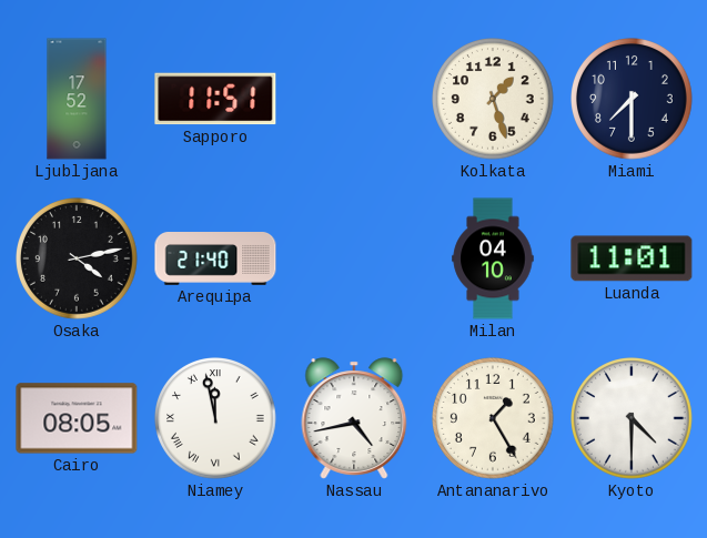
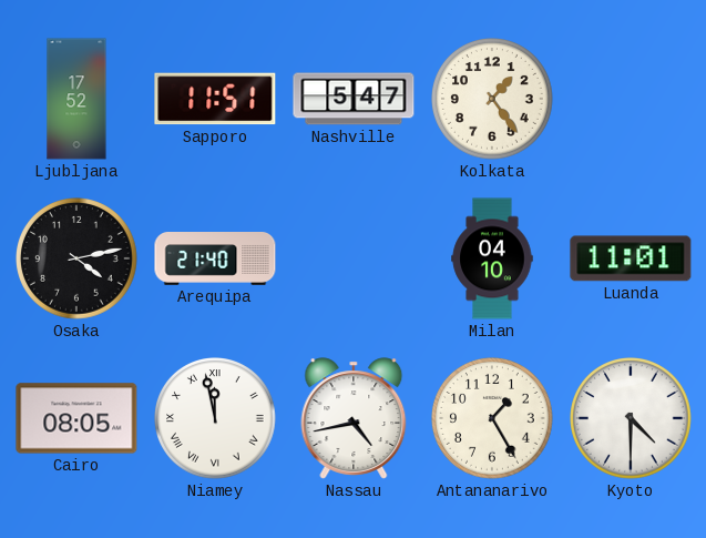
Nashville: none -> 5:47 (354, 99)
Kolkata: 1:27 -> 1:24 (493, 100)
Miami: 7:30 -> none (633, 100)
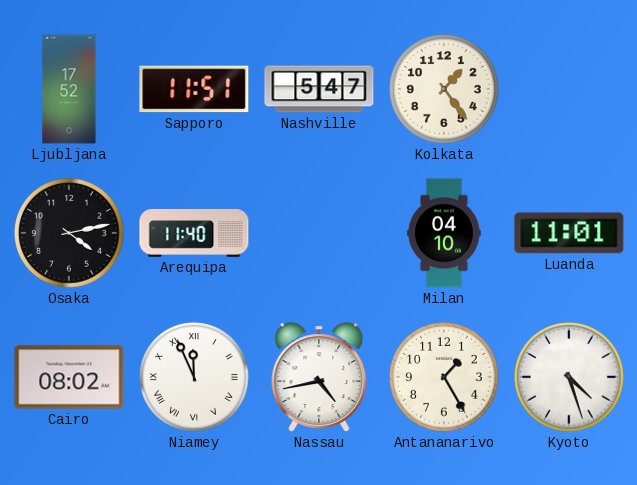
Arequipa: 21:40 -> 11:40 (194, 234)
Cairo: 08:05 -> 08:02 (69, 377)
Niamey: 11:58 -> 11:56 (195, 378)
Kyoto: 4:30 -> 4:27 (570, 378)
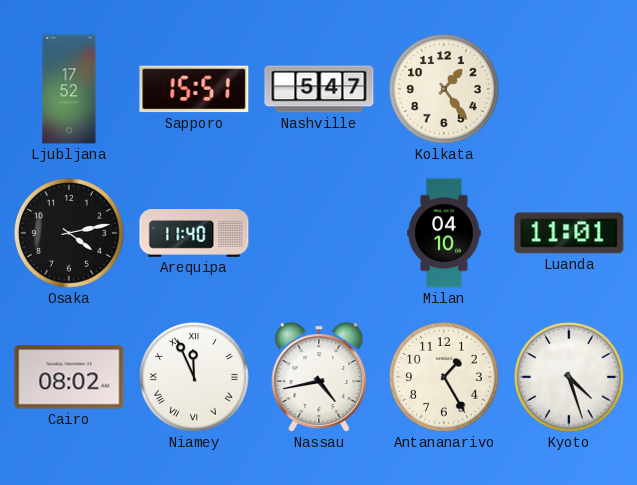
Sapporo: 11:51 -> 15:51 (194, 89)
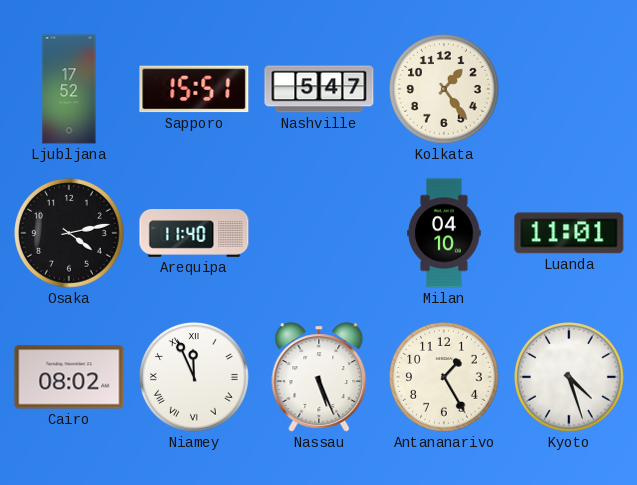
Nassau: 4:43 -> 5:26 (319, 377)
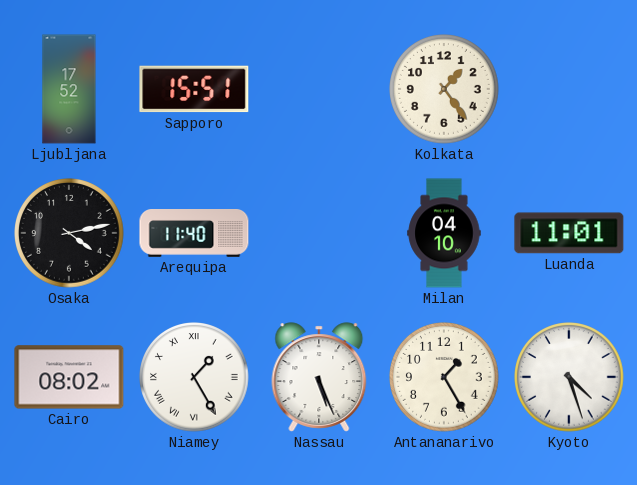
Nashville: 5:47 -> none (319, 89)
Niamey: 11:56 -> 1:25 (195, 378)
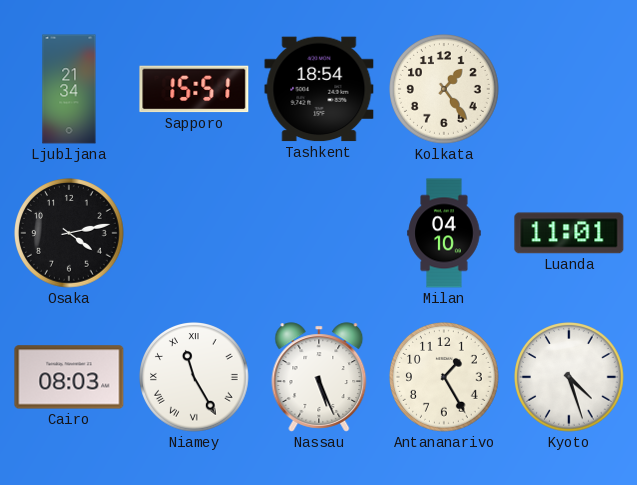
Ljubljana: 17:52 -> 21:34 (69, 89)
Tashkent: none -> 18:54 (319, 89)
Arequipa: 11:40 -> none (194, 234)
Cairo: 08:02 -> 08:03 (69, 377)
Niamey: 1:25 -> 11:25 (195, 378)
